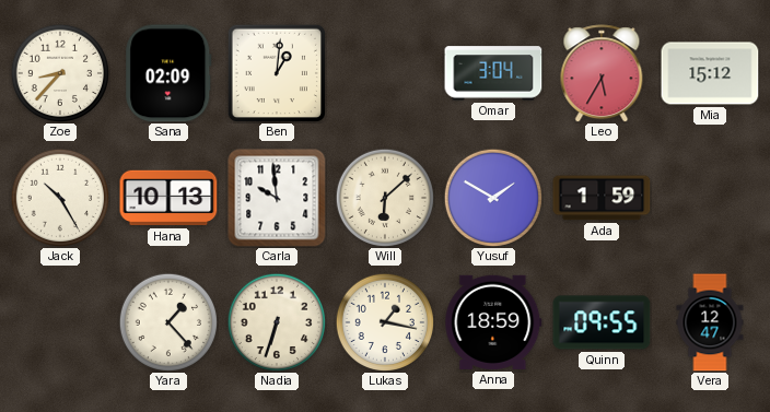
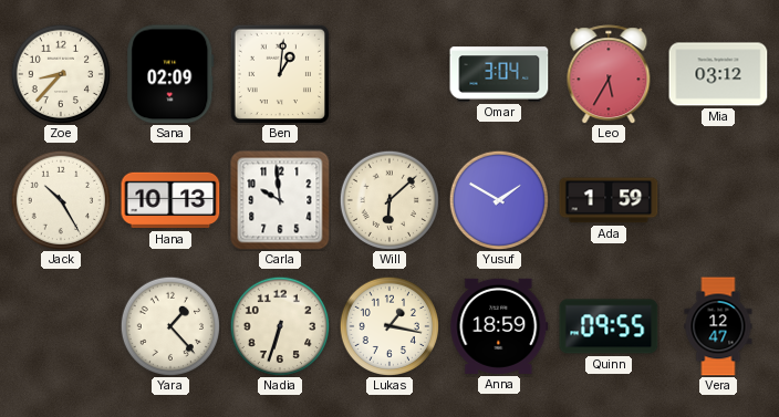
Mia: 15:12 -> 03:12 (718, 74)
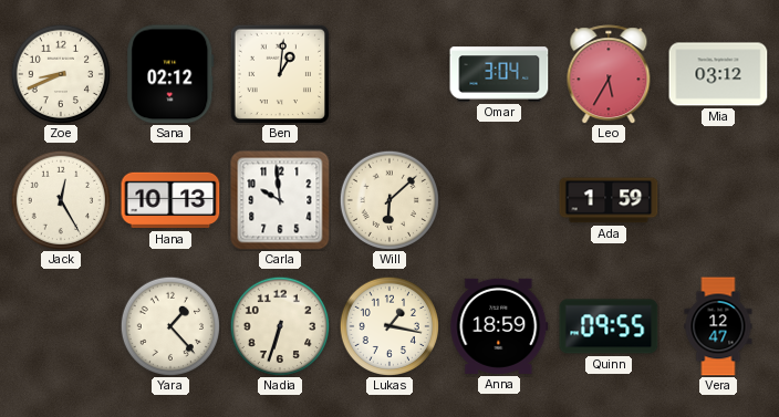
Zoe: 8:37 -> 8:41 (60, 73)
Sana: 02:09 -> 02:12 (170, 74)
Jack: 10:25 -> 12:25 (60, 199)
Yusuf: 1:50 -> none (498, 199)
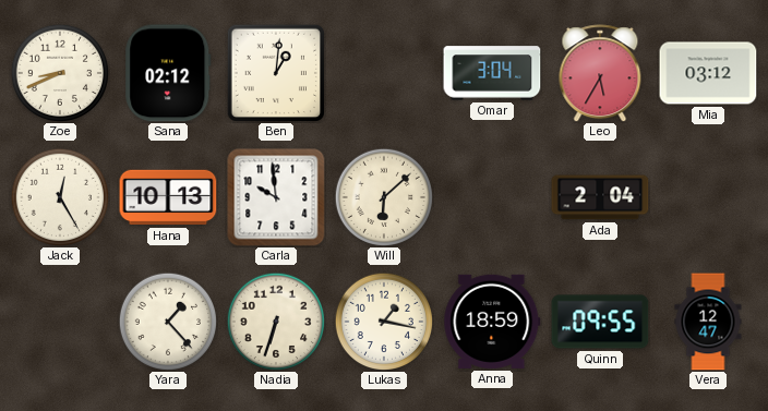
Ada: 1:59 -> 2:04 (600, 197)
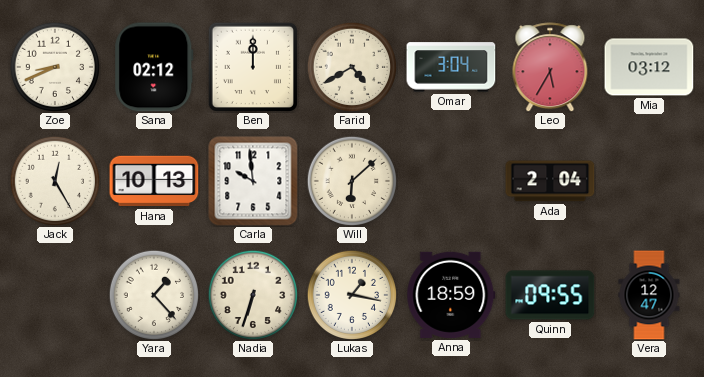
Ben: 1:01 -> 12:00 (253, 67)
Farid: none -> 4:40 (351, 66)
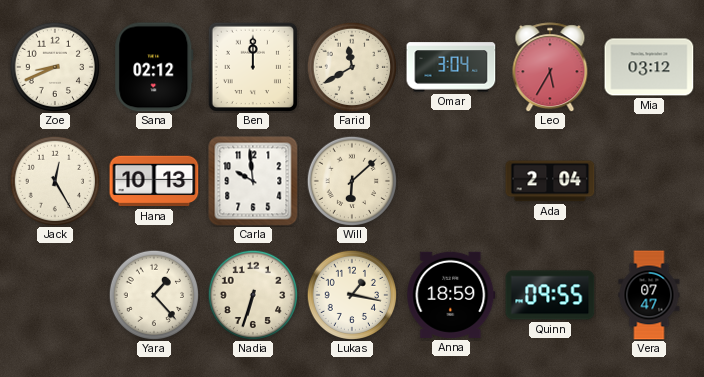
Farid: 4:40 -> 11:40 (351, 66)
Vera: 12:47 -> 07:47 (649, 295)
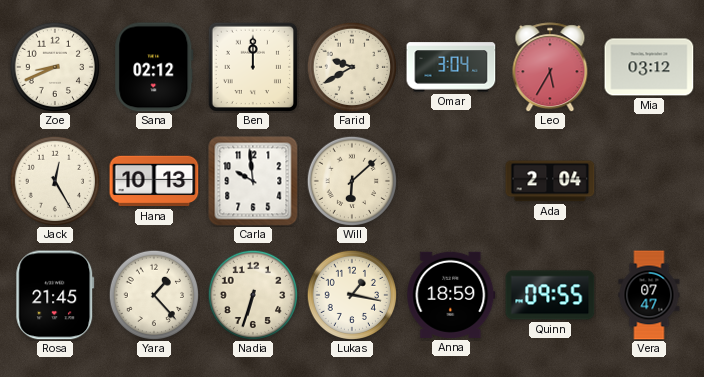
Farid: 11:40 -> 9:40 (351, 66)
Rosa: none -> 21:45 (55, 295)
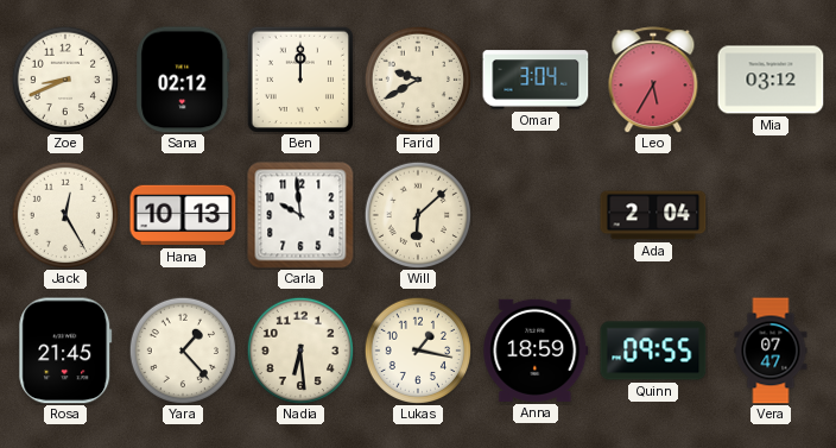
Nadia: 6:33 -> 6:29 (299, 349)
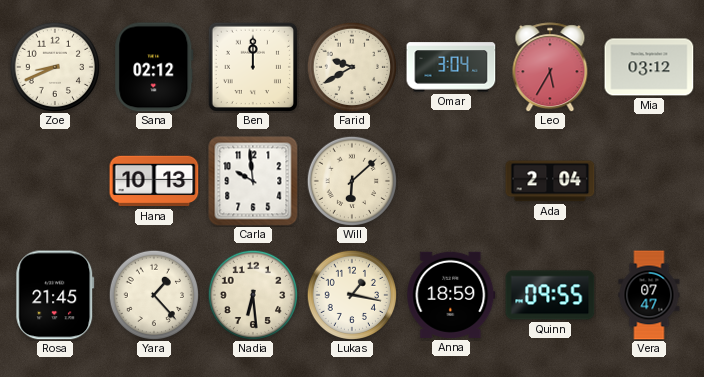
Jack: 12:25 -> none (64, 214)
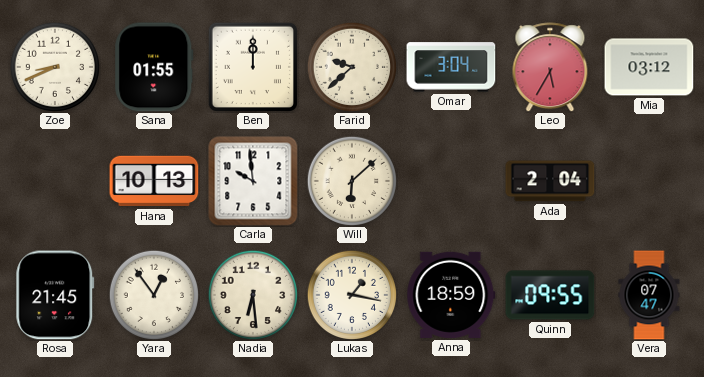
Sana: 02:12 -> 01:55 (154, 67)
Farid: 9:40 -> 9:38 (351, 66)
Yara: 1:23 -> 12:54 (153, 294)
